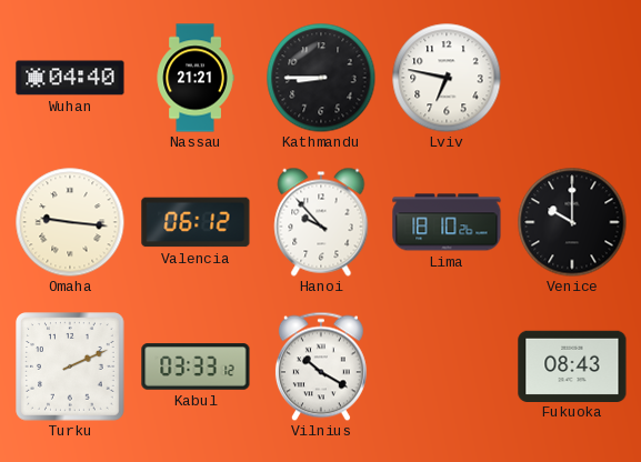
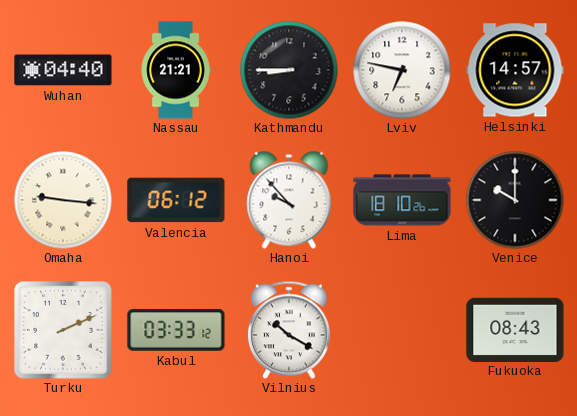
Helsinki: none -> 14:57 (515, 70)
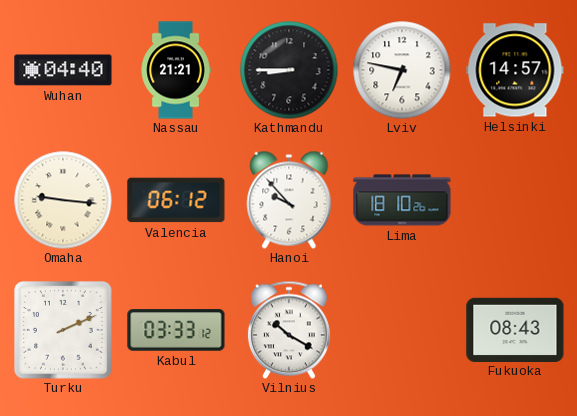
Venice: 10:00 -> none (515, 200)
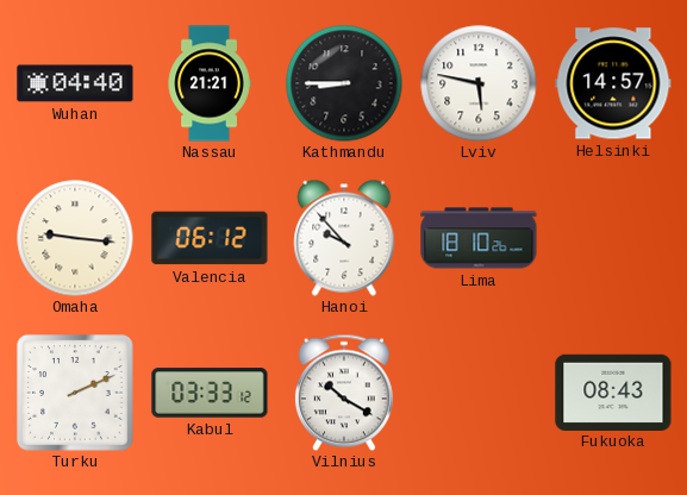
Lviv: 6:47 -> 5:47 (479, 83)
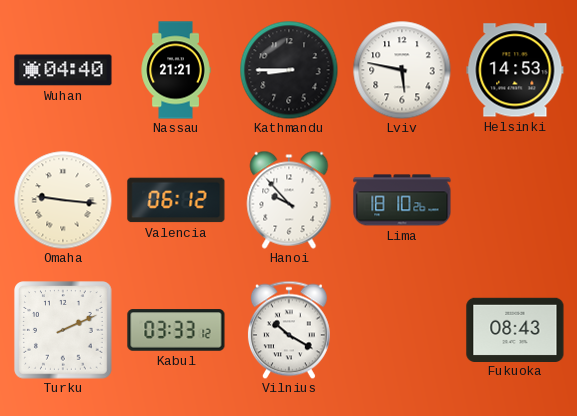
Helsinki: 14:57 -> 14:53 (515, 70)
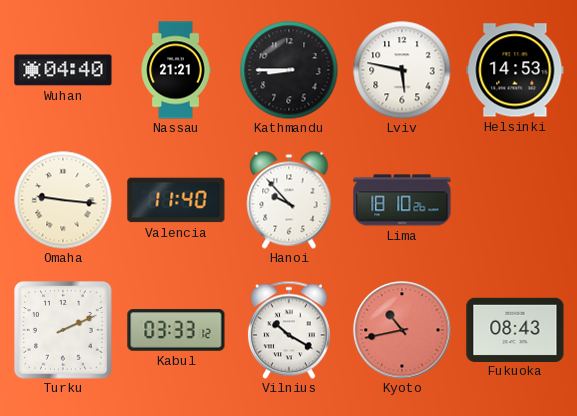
Valencia: 06:12 -> 11:40 (176, 200)
Kyoto: none -> 10:43 (402, 330)
